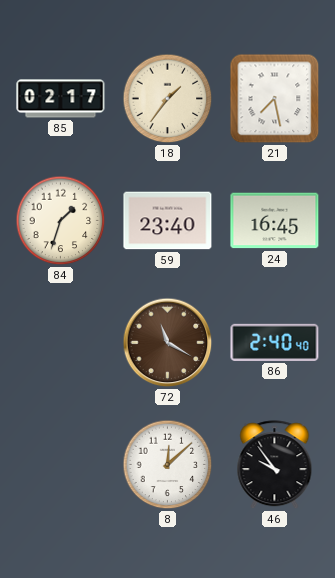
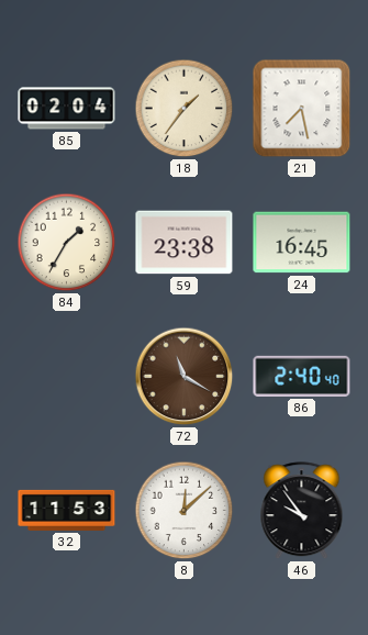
85: 02:17 -> 02:04 (67, 109)
84: 1:33 -> 1:35 (67, 243)
59: 23:40 -> 23:38 (185, 243)
32: none -> 11:53 (67, 510)
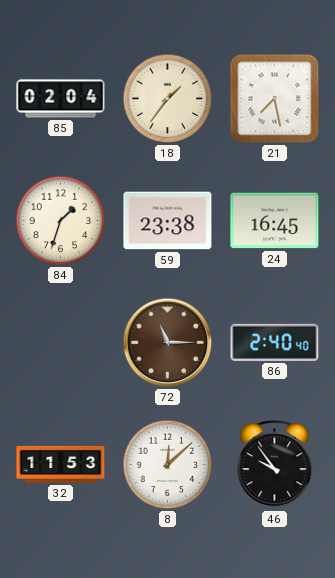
84: 1:35 -> 1:33 (61, 221)
72: 11:20 -> 11:15 (168, 343)
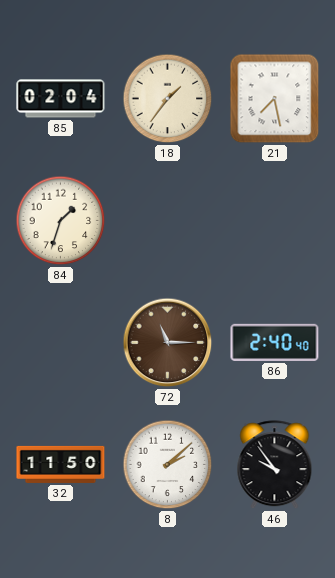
59: 23:38 -> none (168, 221)
24: 16:45 -> none (275, 221)
32: 11:53 -> 11:50 (61, 464)
8: 12:08 -> 2:08 (168, 465)
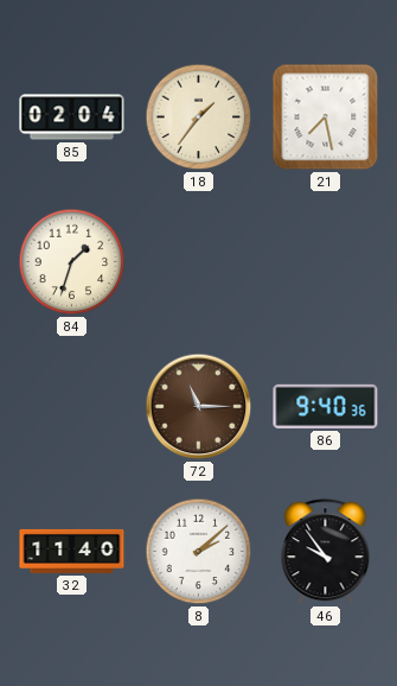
86: 2:40 -> 9:40 (326, 406)
32: 11:50 -> 11:40 (72, 551)
